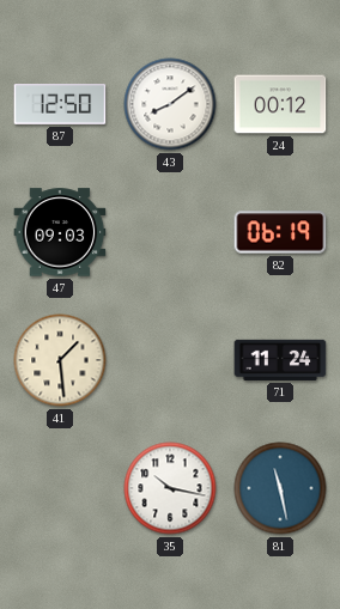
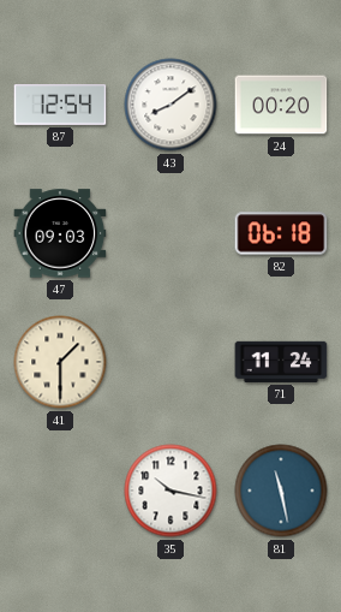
87: 12:50 -> 12:54 (60, 105)
24: 00:12 -> 00:20 (281, 105)
82: 06:19 -> 06:18 (281, 233)
41: 1:29 -> 1:30 (60, 362)
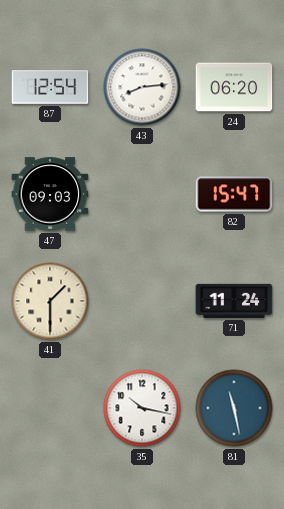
43: 8:09 -> 8:14 (142, 87)
24: 00:20 -> 06:20 (234, 87)
82: 06:18 -> 15:47 (234, 194)
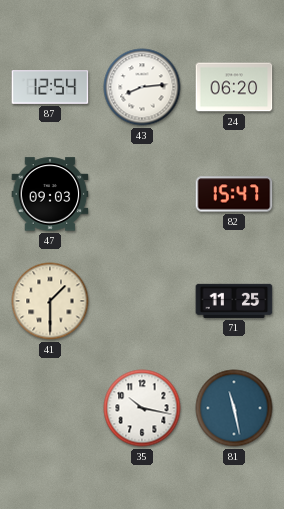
71: 11:24 -> 11:25 (234, 301)
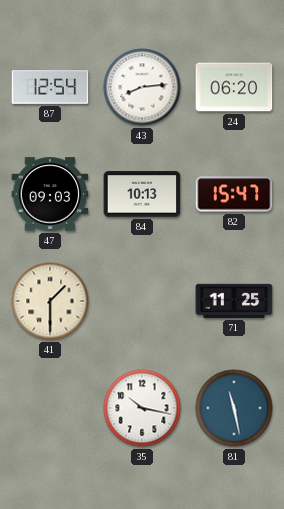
84: none -> 10:13 (142, 194)
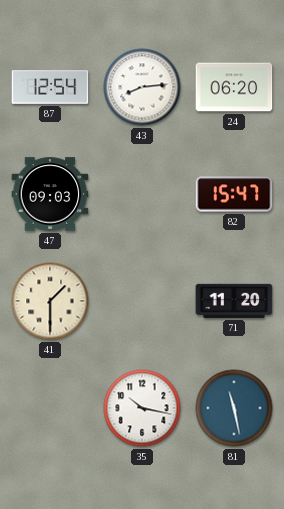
84: 10:13 -> none (142, 194)
71: 11:25 -> 11:20 (234, 301)
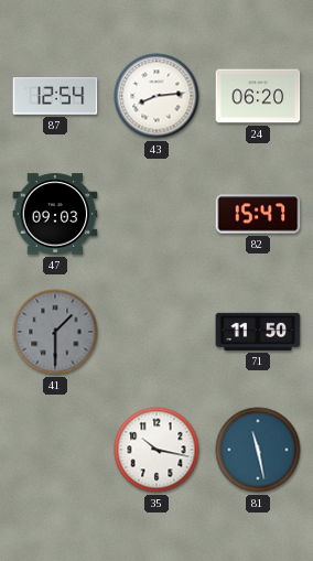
41 dial: cream -> grey (55, 332)
71: 11:20 -> 11:50 (258, 332)
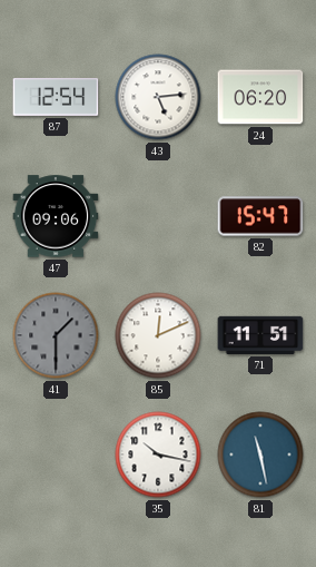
43: 8:14 -> 5:14 (158, 97)
47: 09:03 -> 09:06 (56, 216)
85: none -> 12:11 (158, 335)
71: 11:50 -> 11:51 (260, 335)
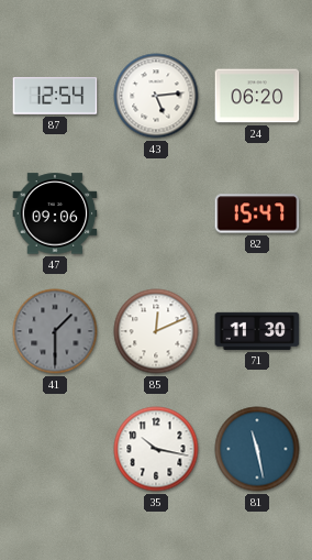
71: 11:51 -> 11:30 (257, 331)
